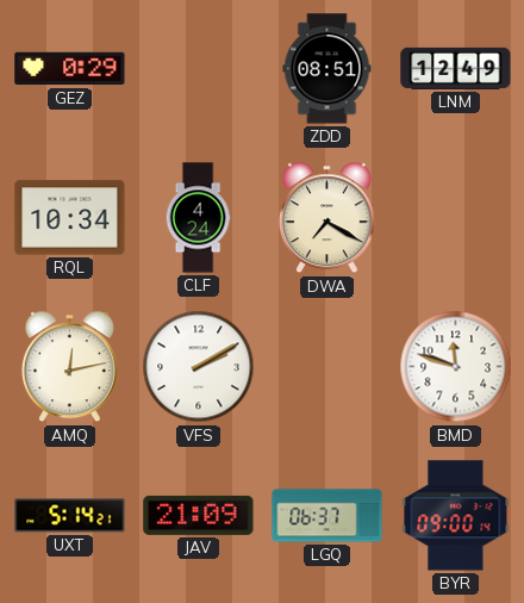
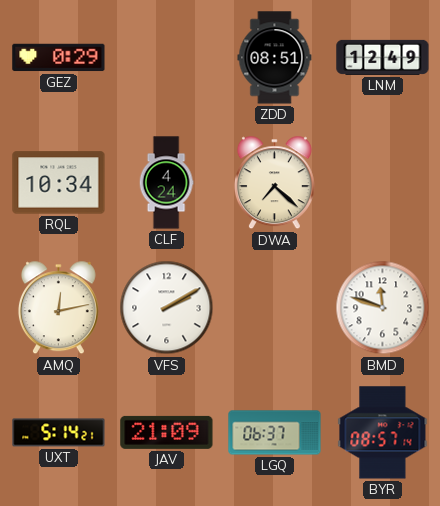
DWA: 7:20 -> 7:22 (274, 183)
BYR: 09:00 -> 08:57 (383, 433)
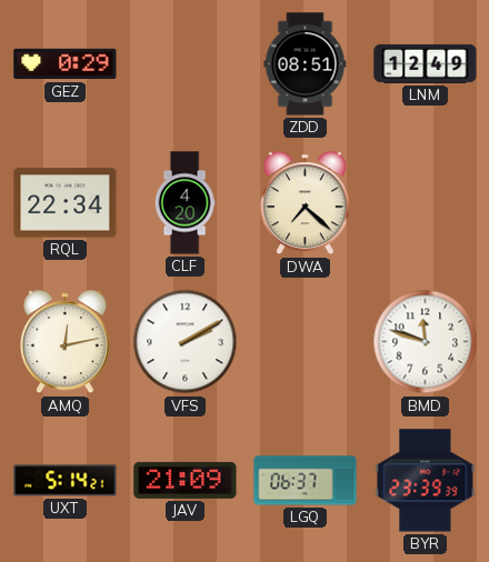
RQL: 10:34 -> 22:34 (66, 203)
CLF: 4:24 -> 4:20 (184, 203)
BYR: 08:57 -> 23:39 (426, 481)
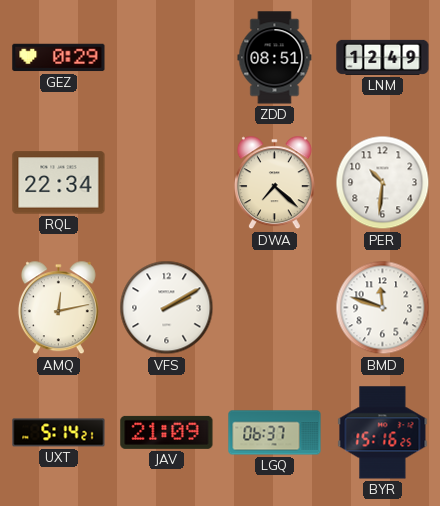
CLF: 4:20 -> none (184, 203)
PER: none -> 10:31 (383, 183)
BYR: 23:39 -> 15:16 (383, 433)
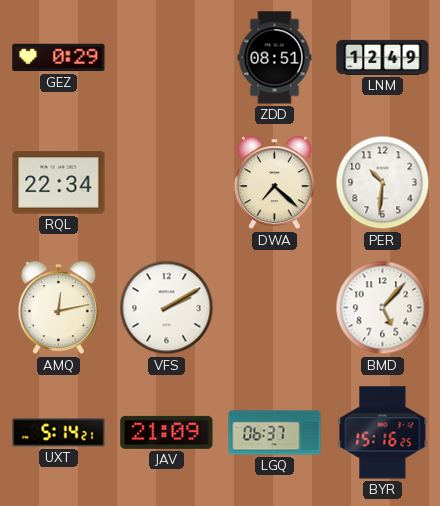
BMD: 11:48 -> 5:07 (383, 308)
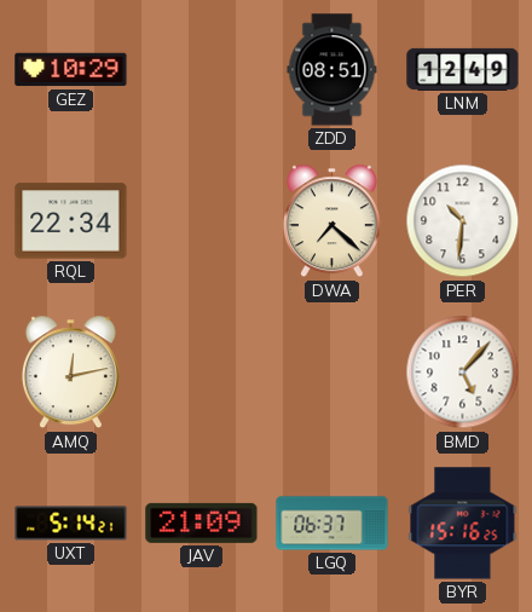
GEZ: 0:29 -> 10:29 (71, 70)
VFS: 2:10 -> none (167, 308)
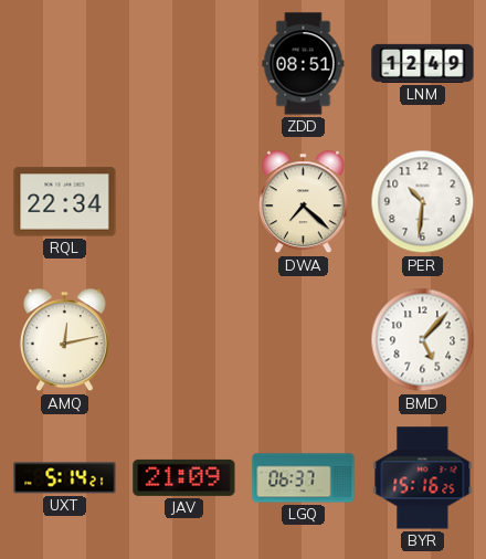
GEZ: 10:29 -> none (71, 70)
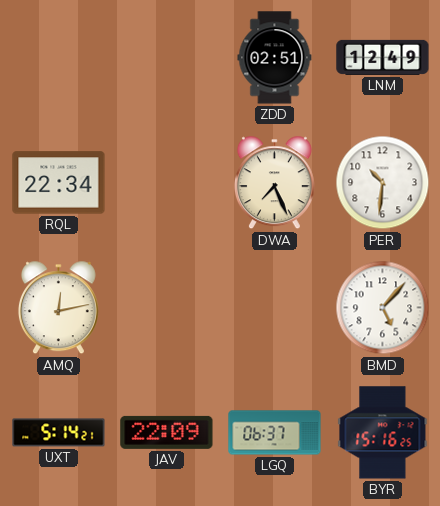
ZDD: 08:51 -> 02:51 (275, 58)
DWA: 7:22 -> 7:26 (274, 183)
JAV: 21:09 -> 22:09 (167, 432)
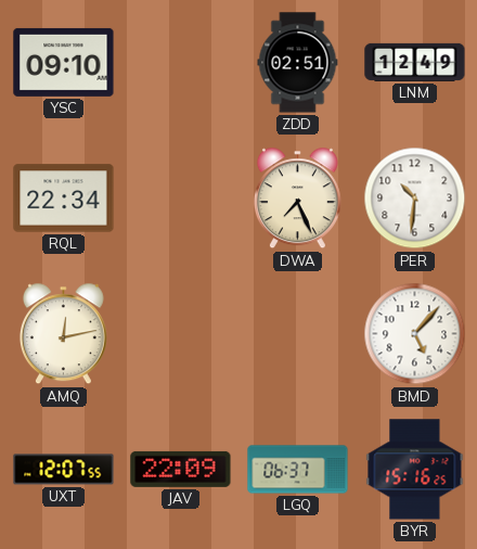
YSC: none -> 09:10 (64, 62)
UXT: 5:14 -> 12:07 (64, 470)
